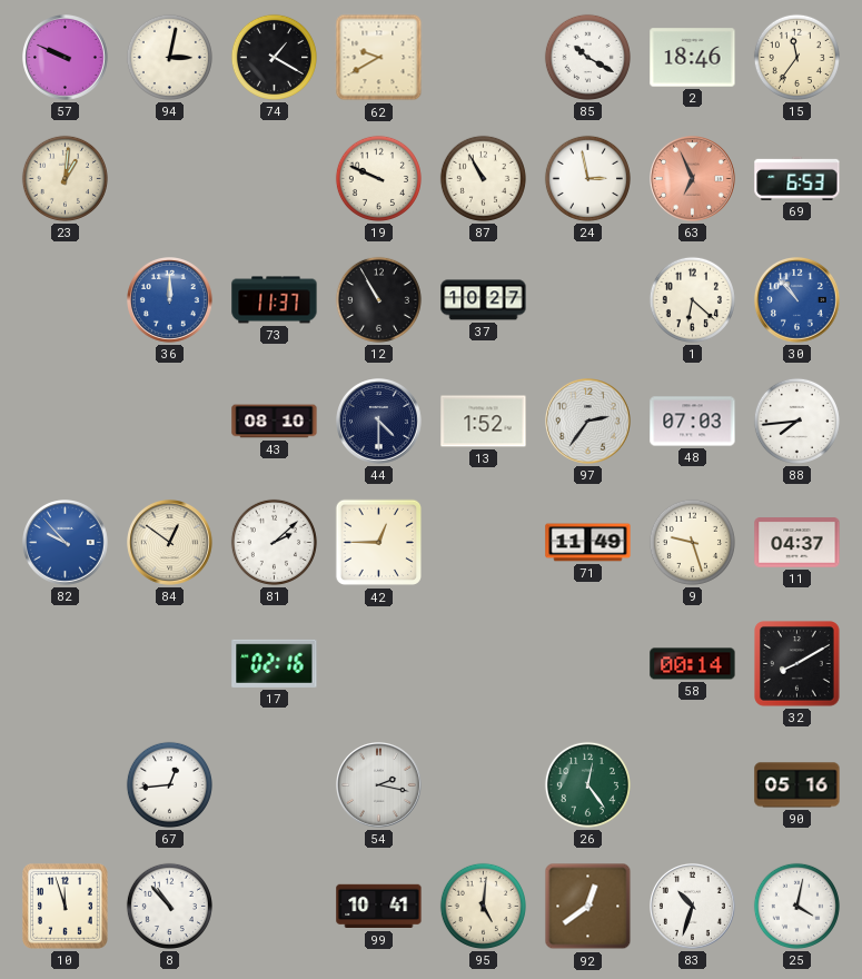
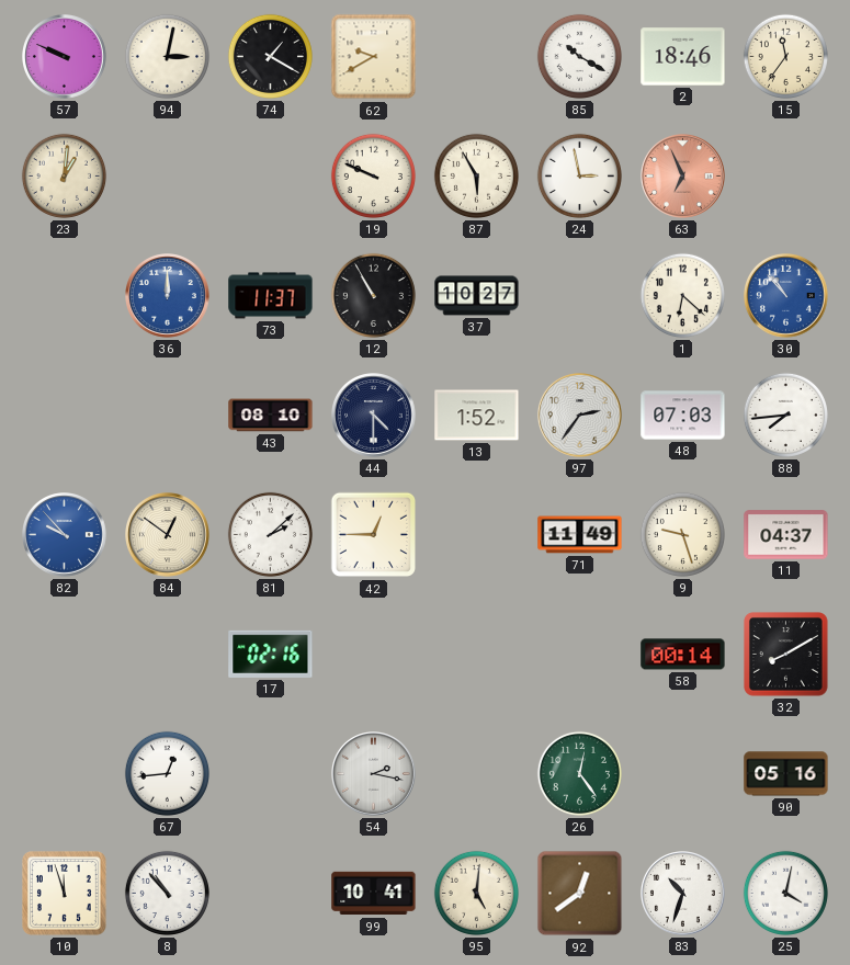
87: 10:55 -> 5:55 (476, 175)
69: 6:53 -> none (797, 178)
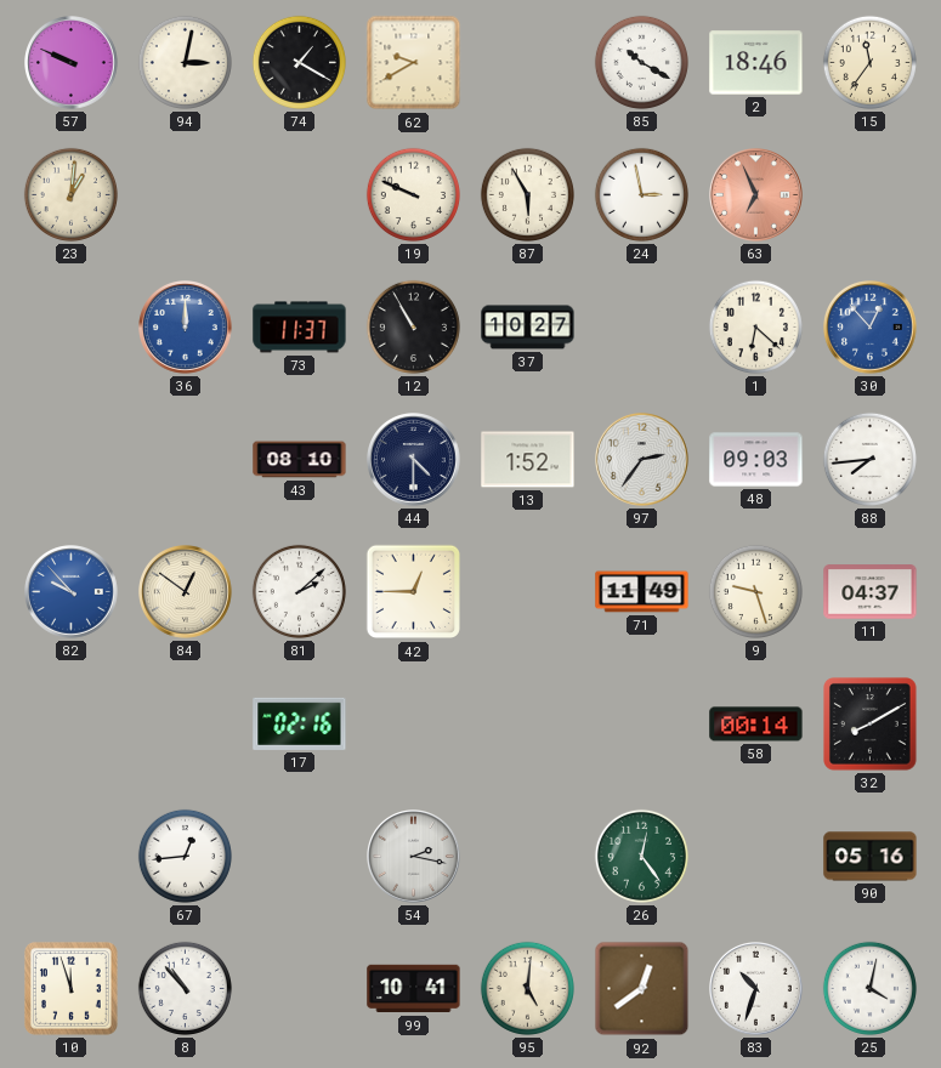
30: 10:53 -> 12:53 (871, 328)
48: 07:03 -> 09:03 (756, 460)
